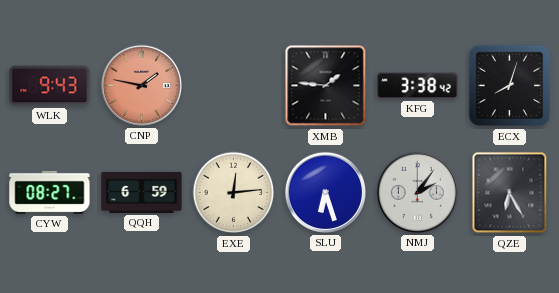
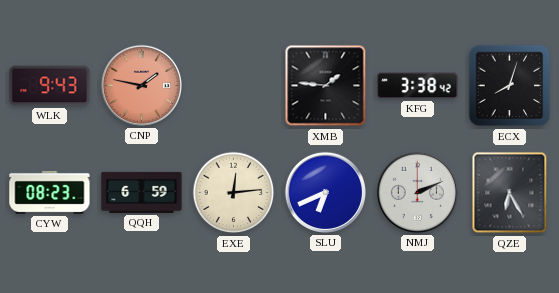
CYW: 08:27 -> 08:23 (50, 192)
SLU: 6:27 -> 6:41 (325, 192)
NMJ: 2:06 -> 2:11 (417, 192)
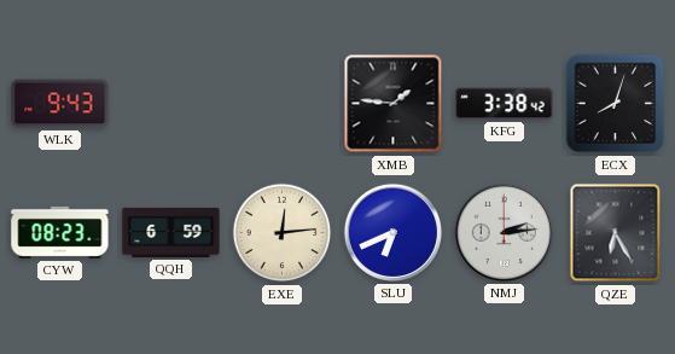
CNP: 1:47 -> none (141, 85)
NMJ: 2:11 -> 2:14 (504, 232)
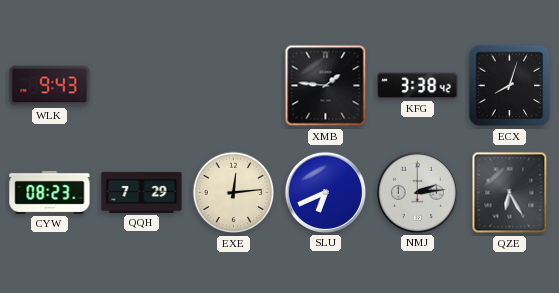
QQH: 6:59 -> 7:29 (142, 192)
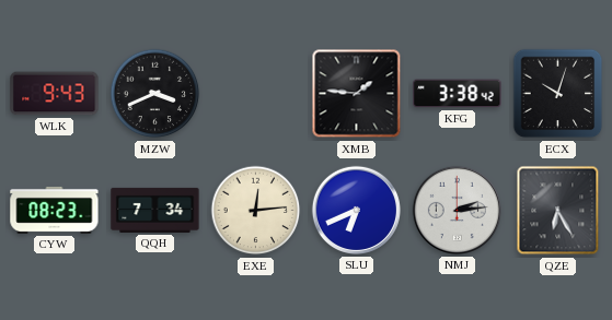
MZW: none -> 3:41 (155, 94)
ECX: 8:03 -> 10:03 (558, 94)
QQH: 7:29 -> 7:34 (155, 210)
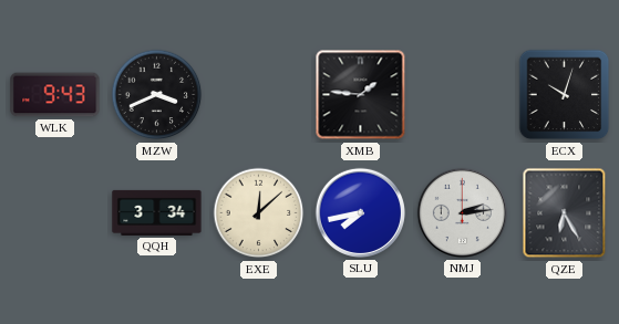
KFG: 3:38 -> none (458, 94)
CYW: 08:23 -> none (55, 210)
QQH: 7:34 -> 3:34 (157, 212)
EXE: 12:14 -> 12:08 (259, 213)
SLU: 6:41 -> 7:43 (360, 212)
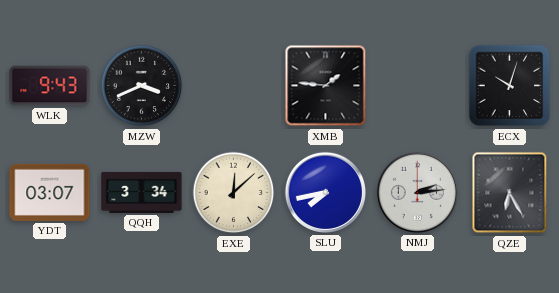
YDT: none -> 03:07 (50, 192)
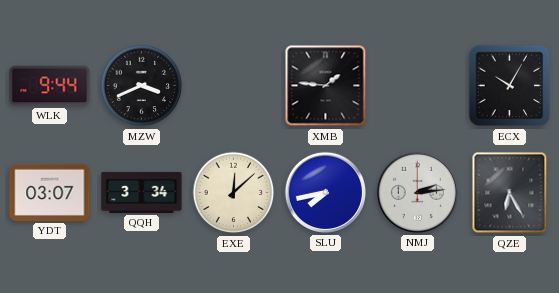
WLK: 9:43 -> 9:44 (50, 86)
ECX: 10:03 -> 10:05 (510, 86)
